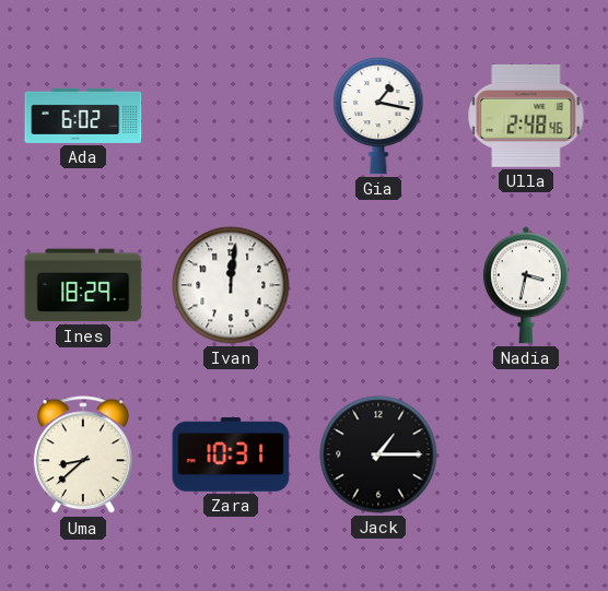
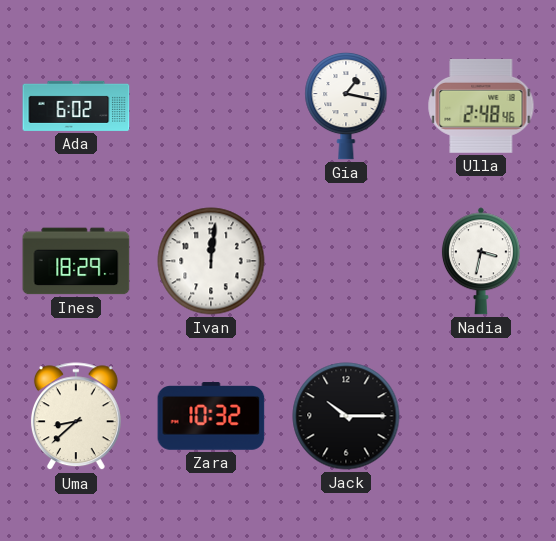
Zara: 10:31 -> 10:32 (211, 416)
Jack: 1:15 -> 10:15 (346, 416)
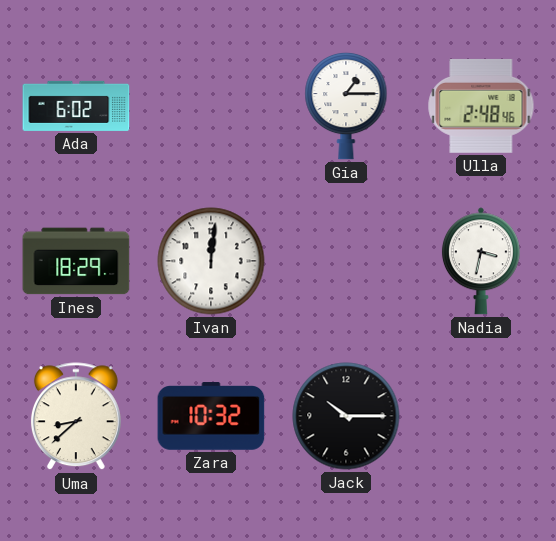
Gia: 1:17 -> 1:15 (346, 106)
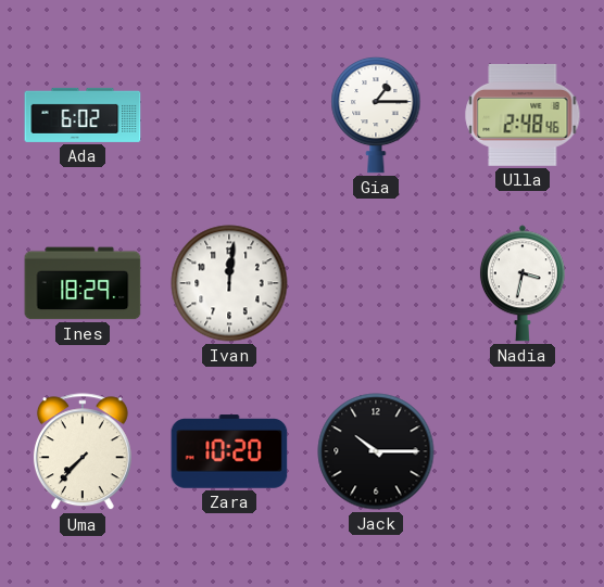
Uma: 8:38 -> 7:37 (83, 452)
Zara: 10:32 -> 10:20 (229, 451)
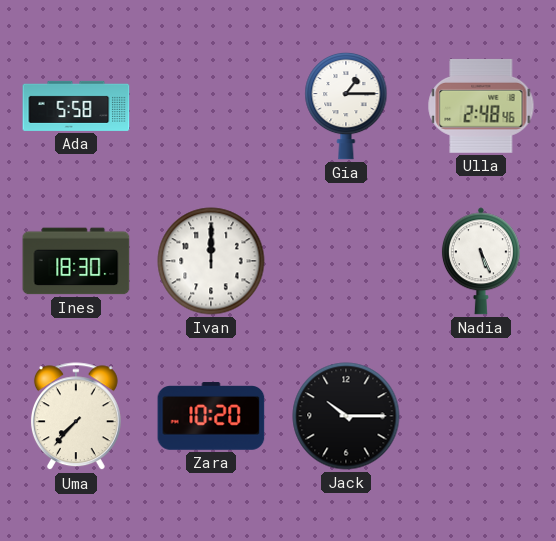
Ada: 6:02 -> 5:58 (76, 106)
Ines: 18:29 -> 18:30 (76, 261)
Ivan: 12:01 -> 12:00 (211, 261)
Nadia: 3:32 -> 5:26 (481, 261)
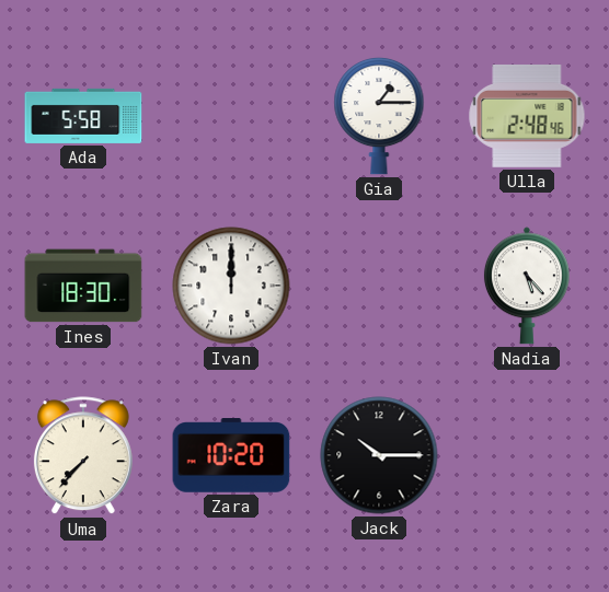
Nadia: 5:26 -> 5:23 (527, 286)
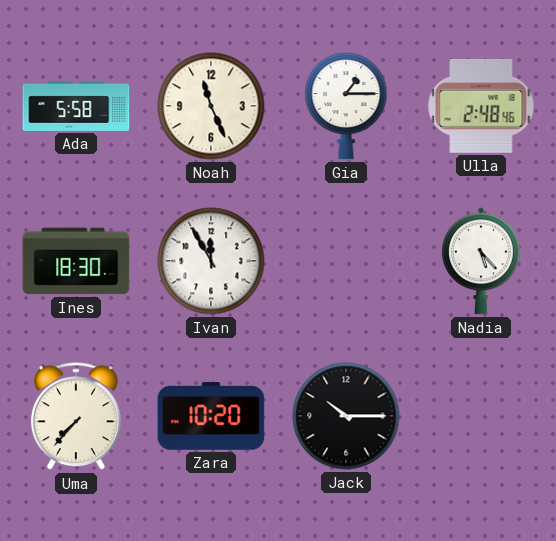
Noah: none -> 11:26 (211, 106)
Ivan: 12:00 -> 11:55 (211, 261)
